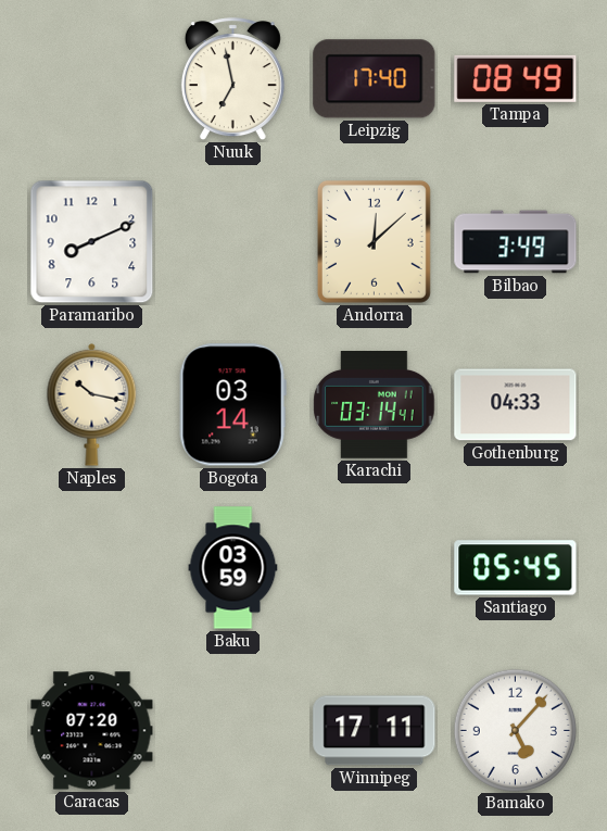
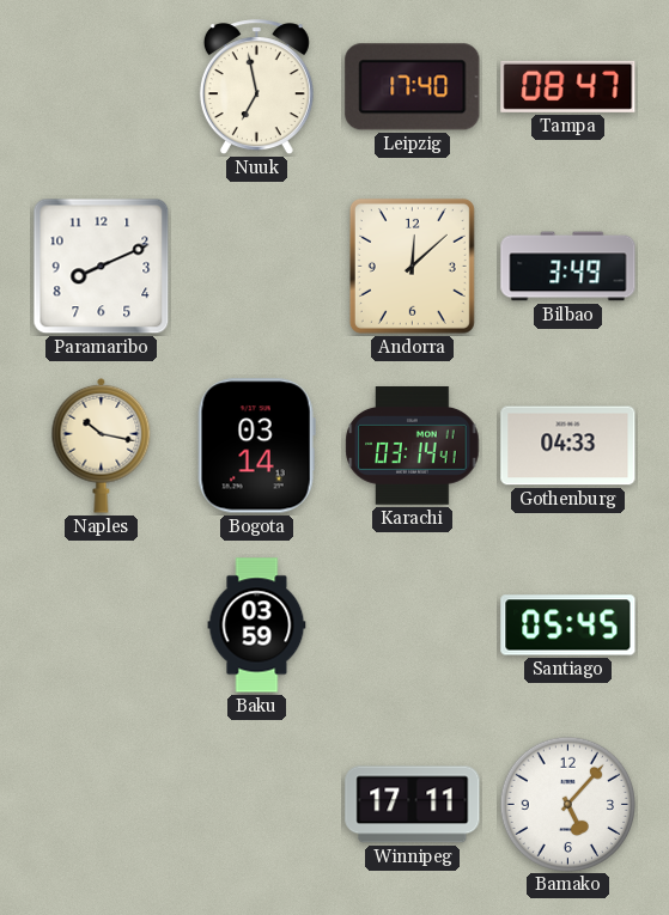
Tampa: 08:49 -> 08:47 (568, 86)
Caracas: 07:20 -> none (92, 731)
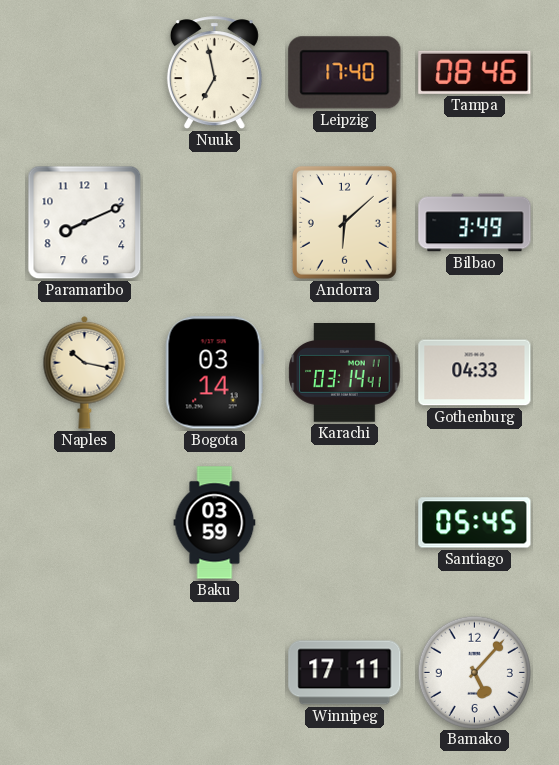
Tampa: 08:47 -> 08:46 (475, 72)
Andorra: 12:08 -> 6:08 (344, 222)
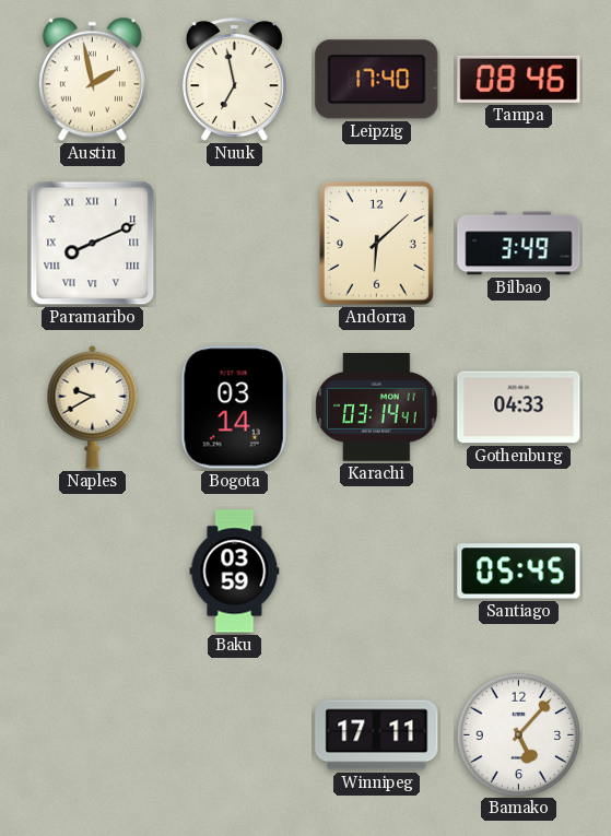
Austin: none -> 1:58 (92, 80)
Paramaribo numerals: Arabic -> Roman (93, 244)
Naples: 10:17 -> 9:40 (93, 407)
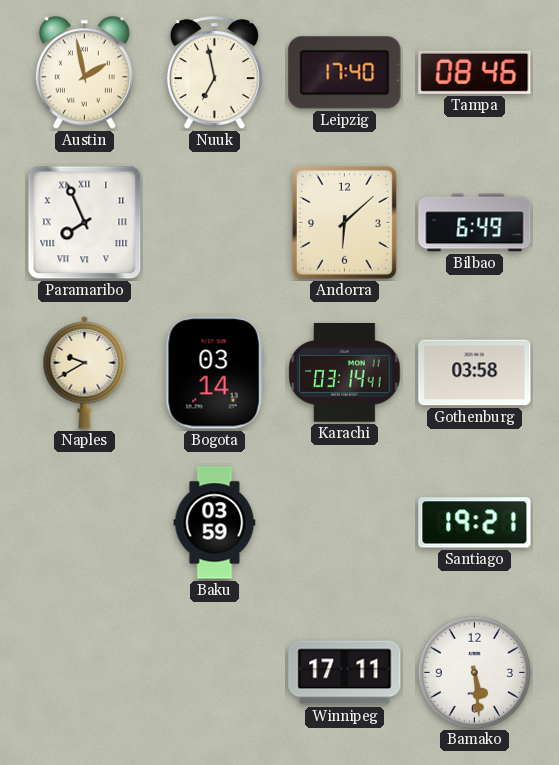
Paramaribo: 8:11 -> 7:56 (85, 223)
Bilbao: 3:49 -> 6:49 (475, 223)
Gothenburg: 04:33 -> 03:58 (475, 373)
Santiago: 05:45 -> 19:21 (475, 523)
Bamako: 5:07 -> 5:29 (474, 672)
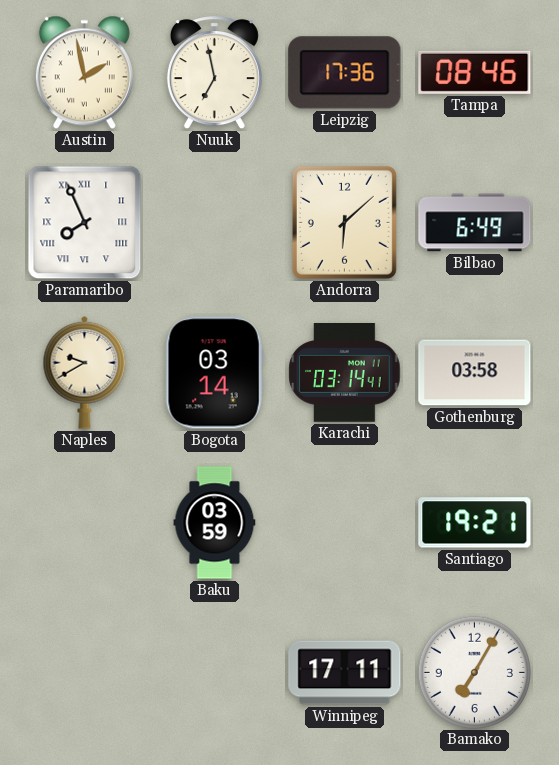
Leipzig: 17:40 -> 17:36 (345, 73)
Bamako: 5:29 -> 7:05 (474, 672)
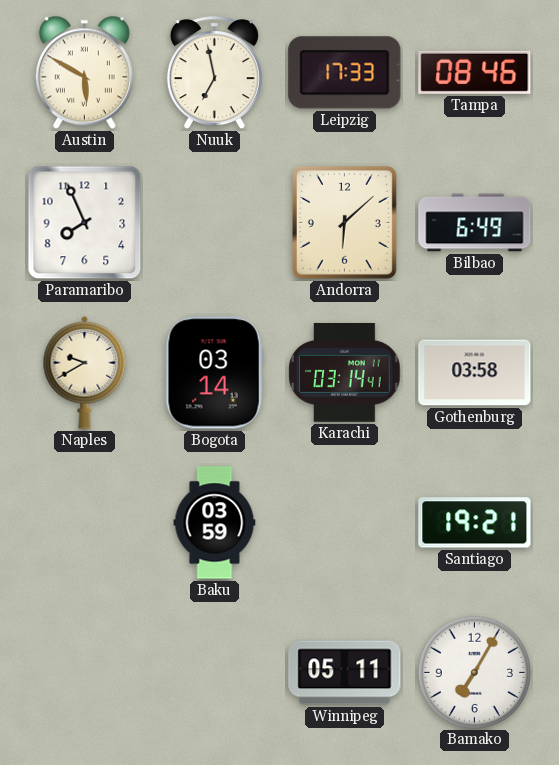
Austin: 1:58 -> 5:50 (84, 73)
Leipzig: 17:36 -> 17:33 (345, 73)
Paramaribo numerals: Roman -> Arabic (85, 223)
Winnipeg: 17:11 -> 05:11 (345, 673)
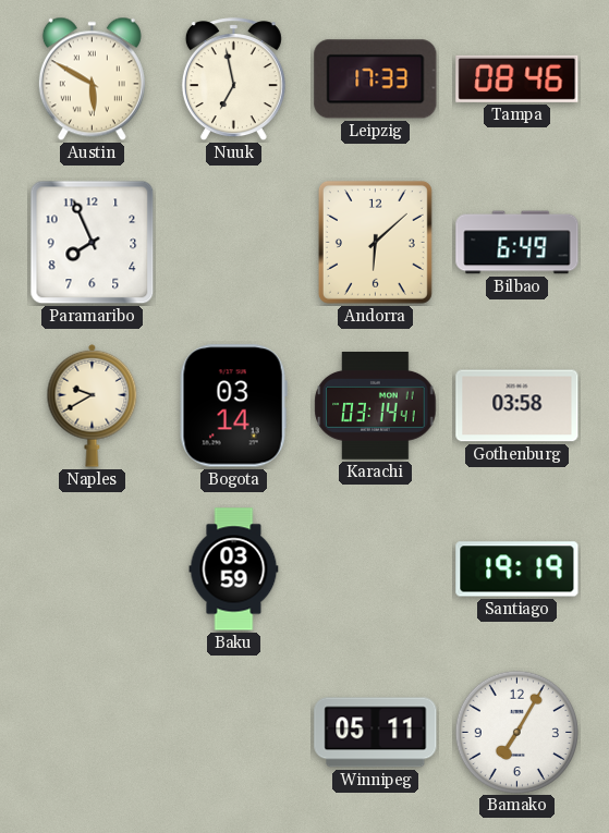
Santiago: 19:21 -> 19:19 (517, 569)
